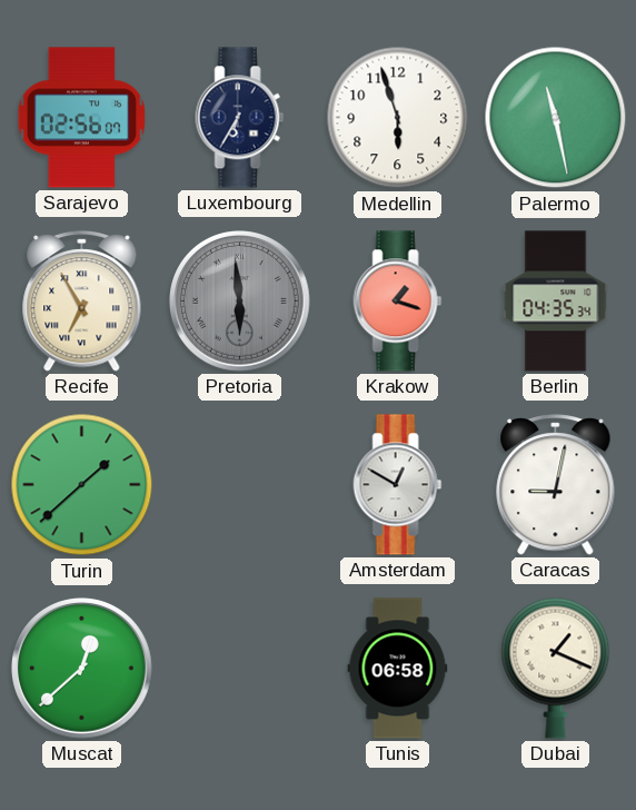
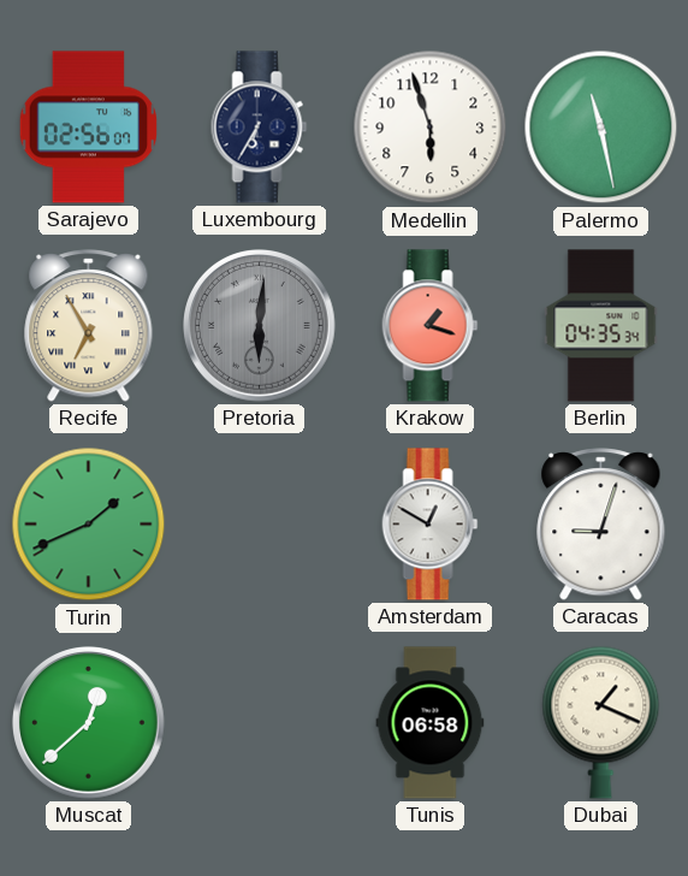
Pretoria: 5:59 -> 6:01 (260, 326)
Turin: 1:38 -> 1:41 (89, 525)
Caracas: 9:02 -> 9:03 (601, 525)
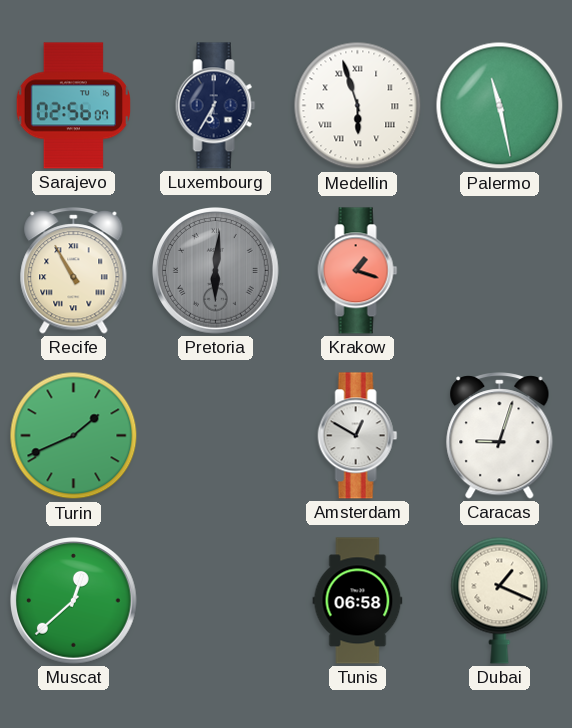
Medellin numerals: Arabic -> Roman (358, 106)
Recife: 6:55 -> 10:55 (74, 271)
Berlin: 04:35 -> none (601, 326)
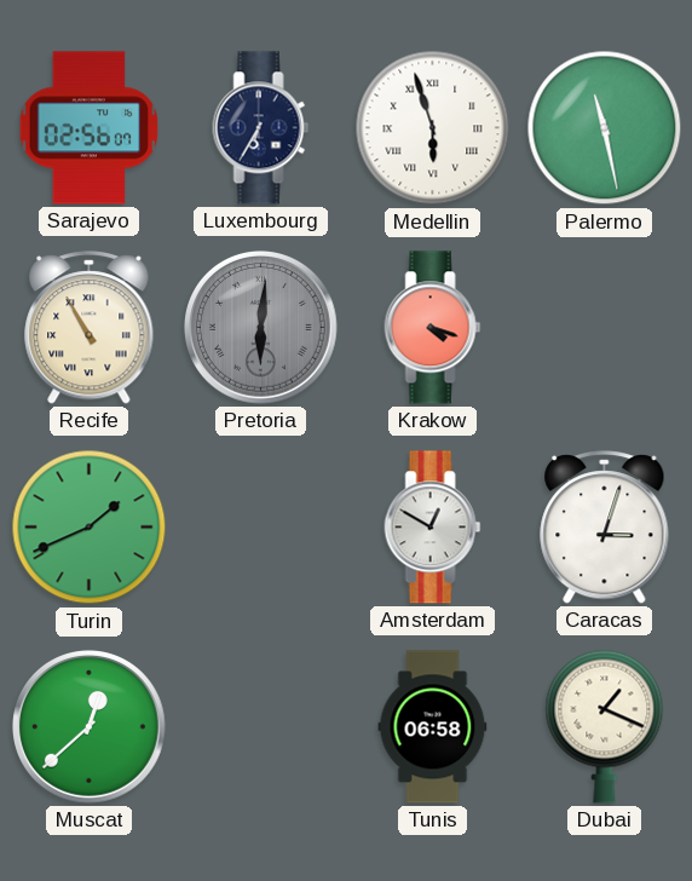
Krakow: 1:18 -> 4:18 (433, 328)
Caracas: 9:03 -> 3:03 (605, 528)
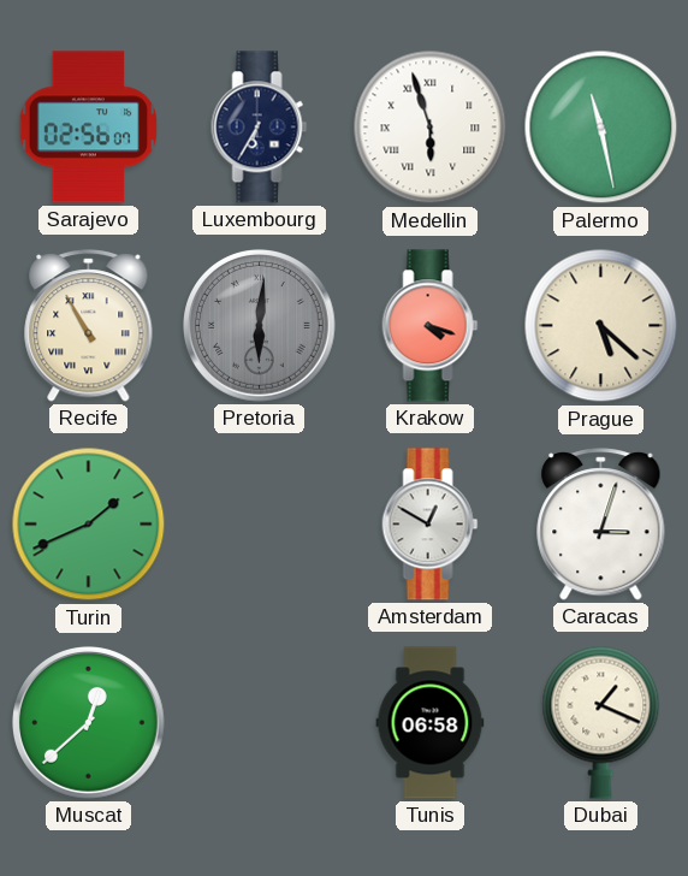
Prague: none -> 5:22 (601, 326)
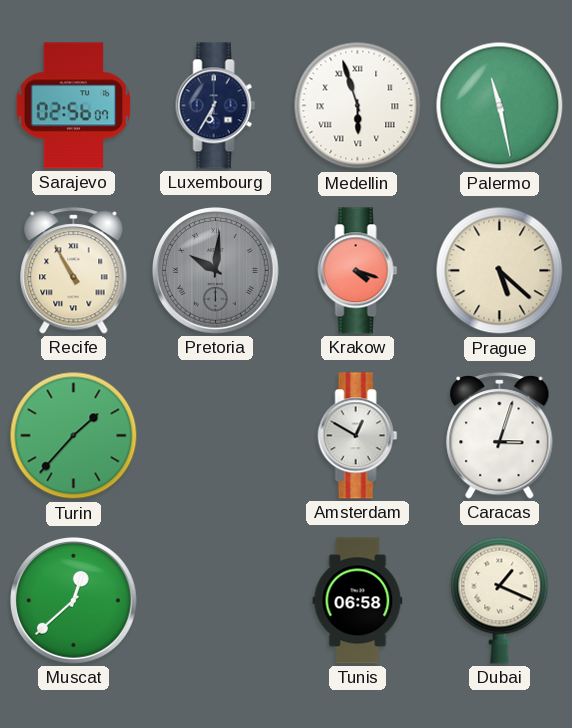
Pretoria: 6:01 -> 10:01 (216, 271)
Turin: 1:41 -> 1:37 (74, 436)
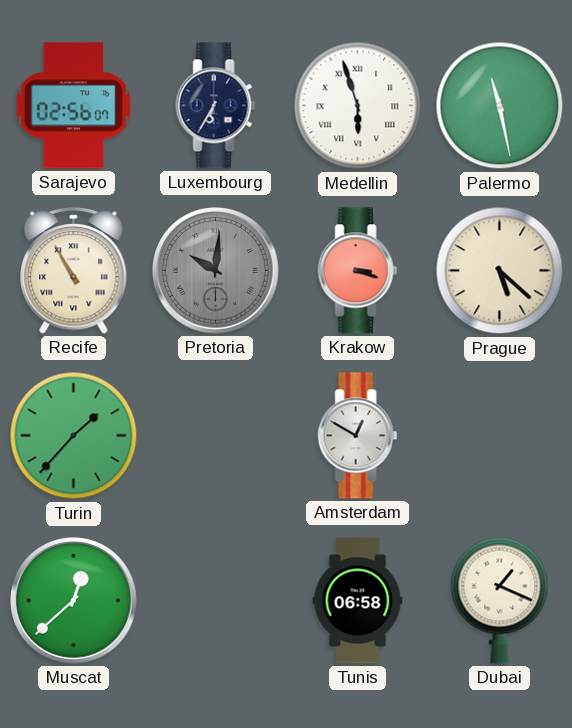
Krakow: 4:18 -> 3:18 (358, 271)
Caracas: 3:03 -> none (500, 436)
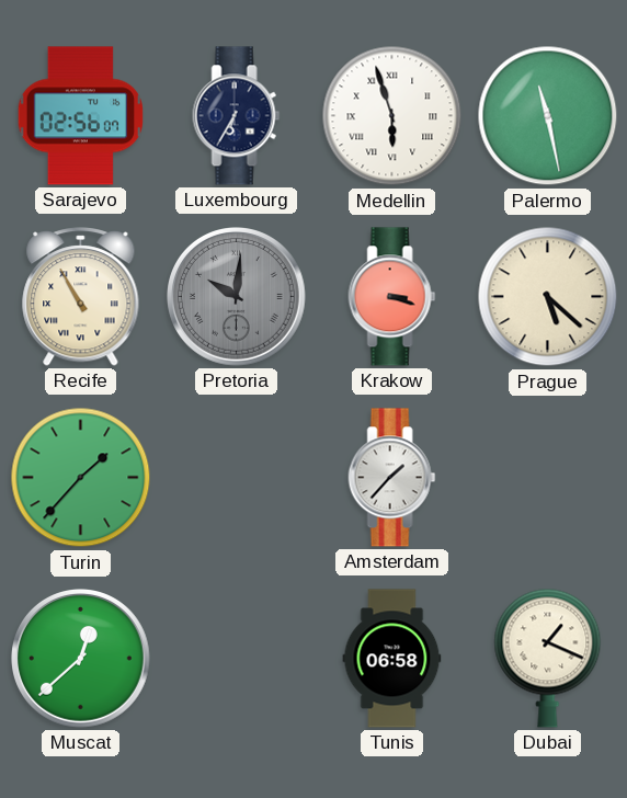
Amsterdam: 12:50 -> 1:37 (392, 478)
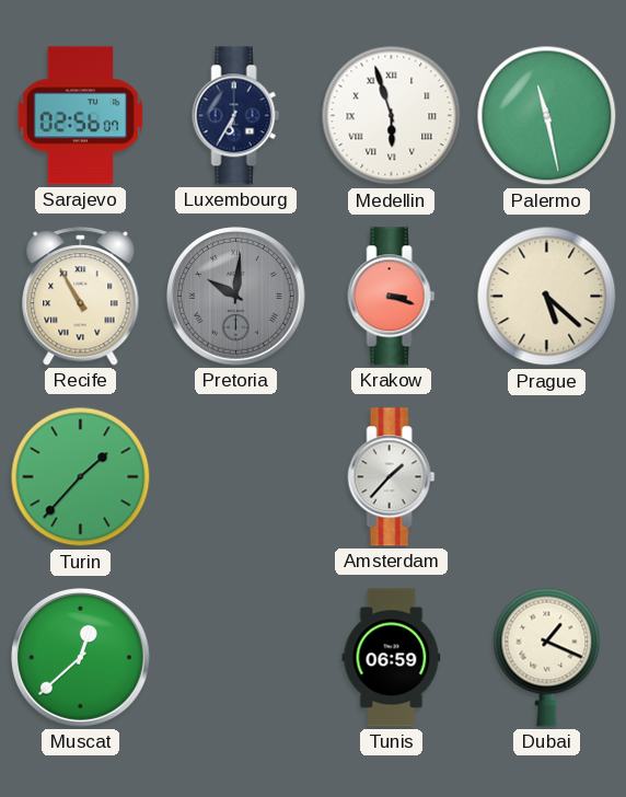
Tunis: 06:58 -> 06:59 (392, 658)
